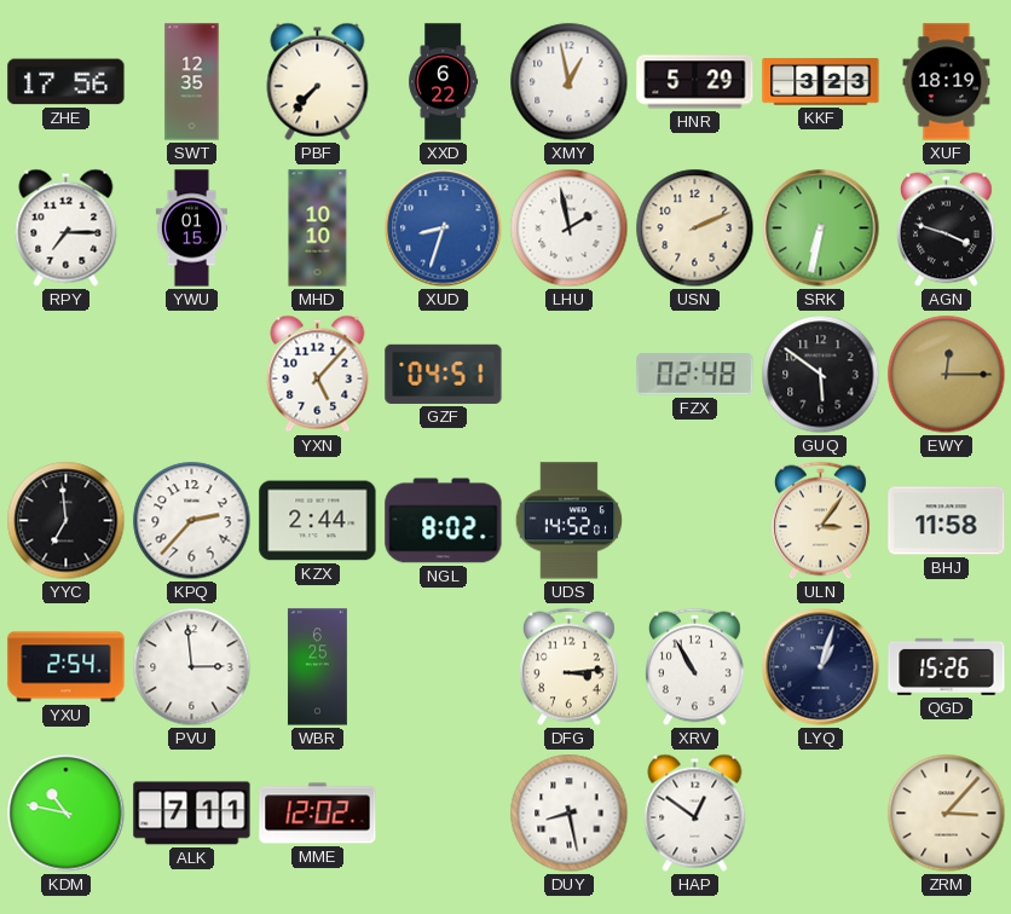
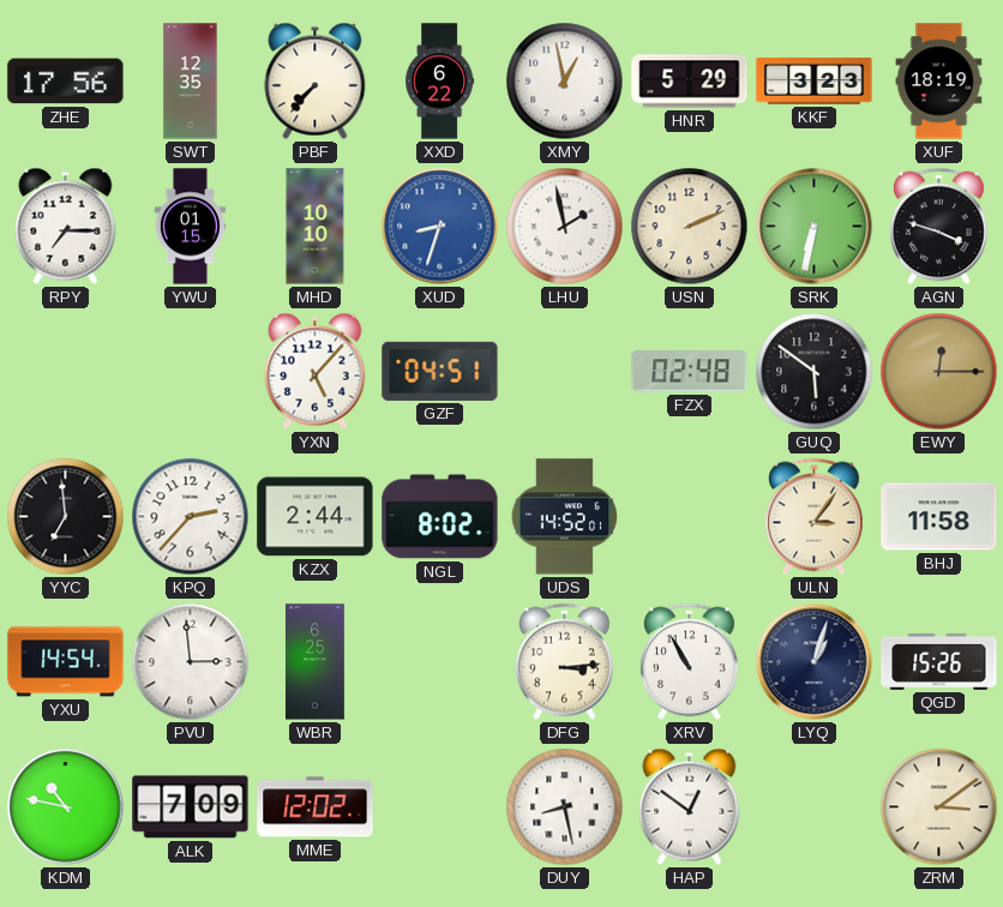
YXU: 2:54 -> 14:54 (66, 662)
ALK: 7:11 -> 7:09 (191, 807)
ZRM: 3:07 -> 3:09 (939, 807)
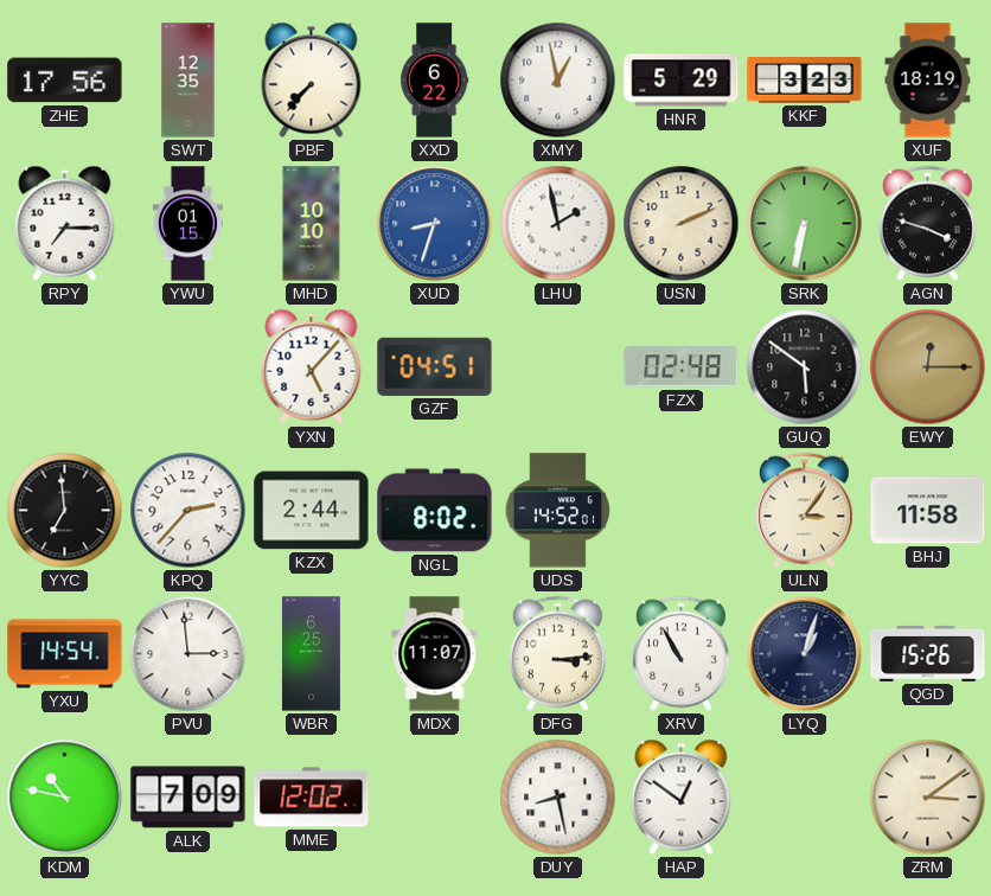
MDX: none -> 11:07 (435, 654)
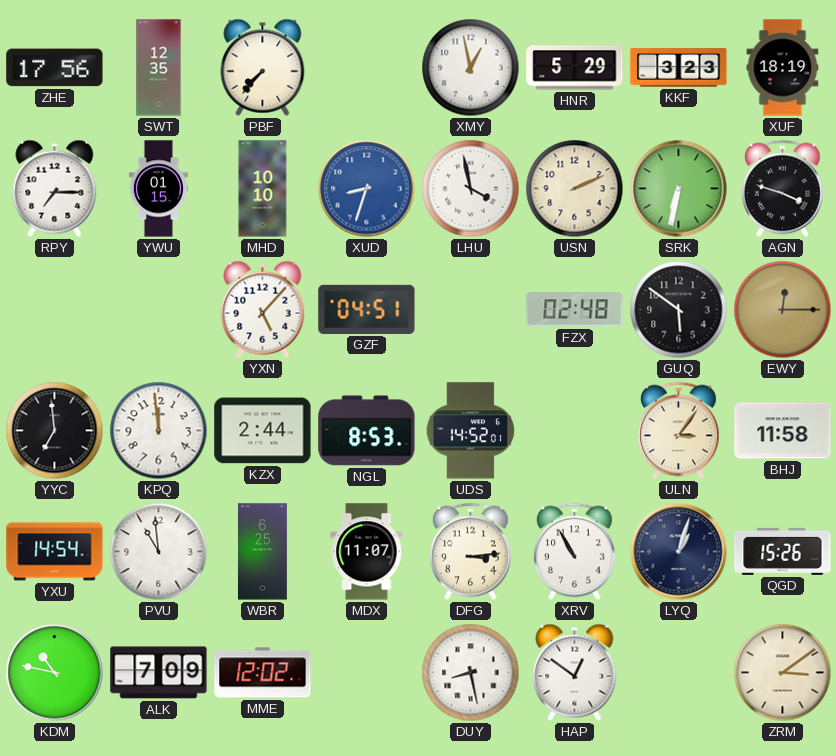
XXD: 6:22 -> none (435, 81)
LHU: 1:58 -> 3:58 (471, 189)
KPQ: 2:37 -> 11:59 (159, 431)
NGL: 8:02 -> 8:53 (367, 431)
PVU: 2:59 -> 10:59 (159, 552)
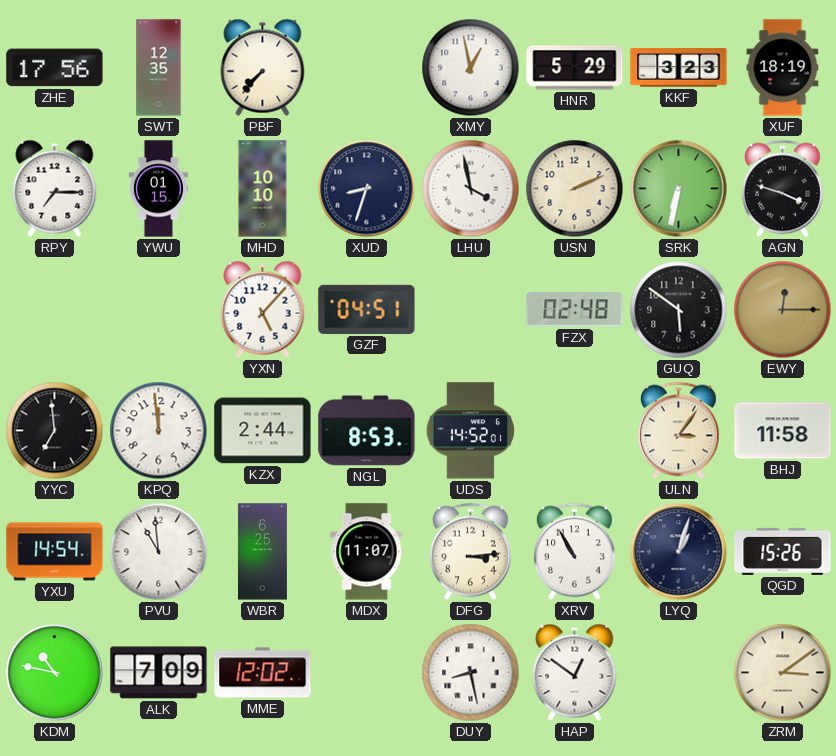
XUD dial: blue -> navy (367, 189)
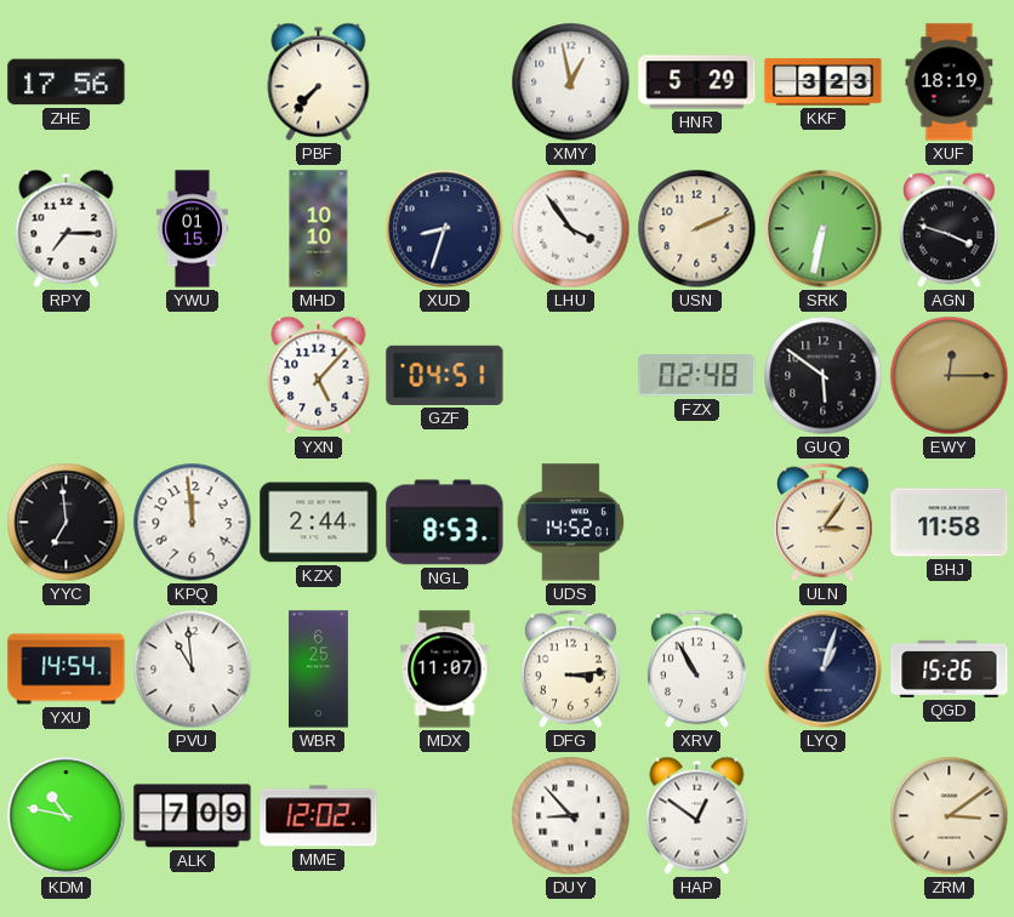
SWT: 12:35 -> none (159, 68)
LHU: 3:58 -> 3:54 (571, 229)
DUY: 8:28 -> 8:53 (571, 816)
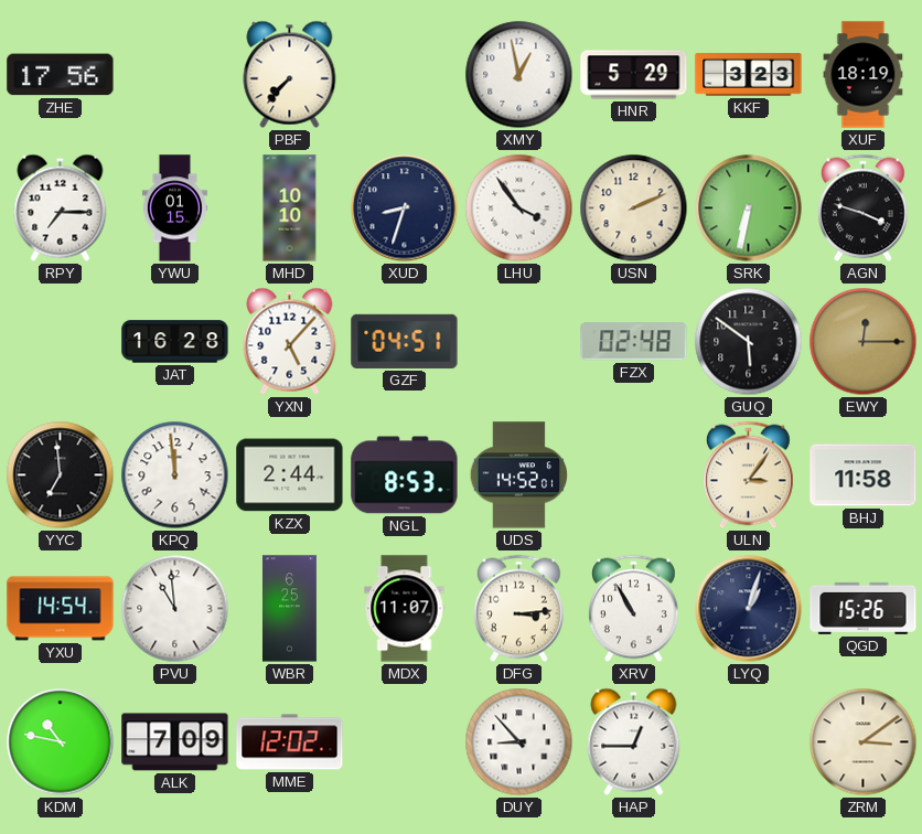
JAT: none -> 16:28 (175, 342)
HAP: 12:51 -> 12:45 (634, 741)
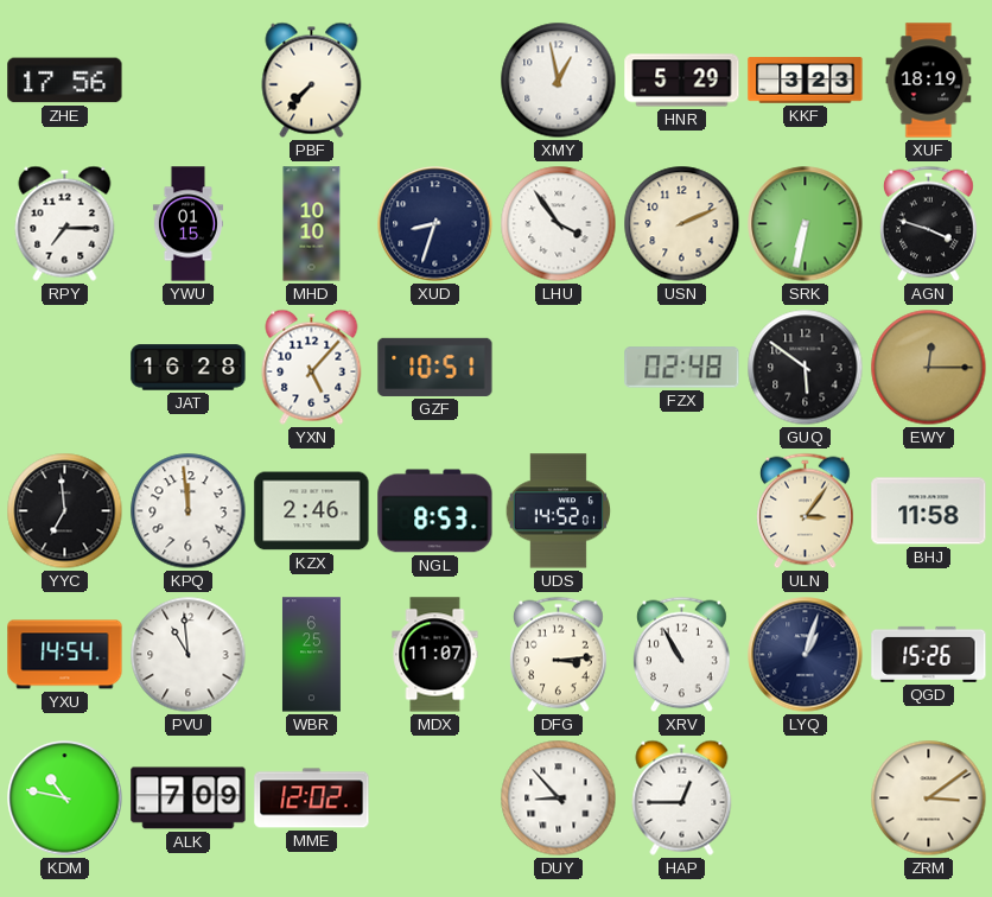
GZF: 04:51 -> 10:51 (435, 367)
KZX: 2:44 -> 2:46 (312, 511)
